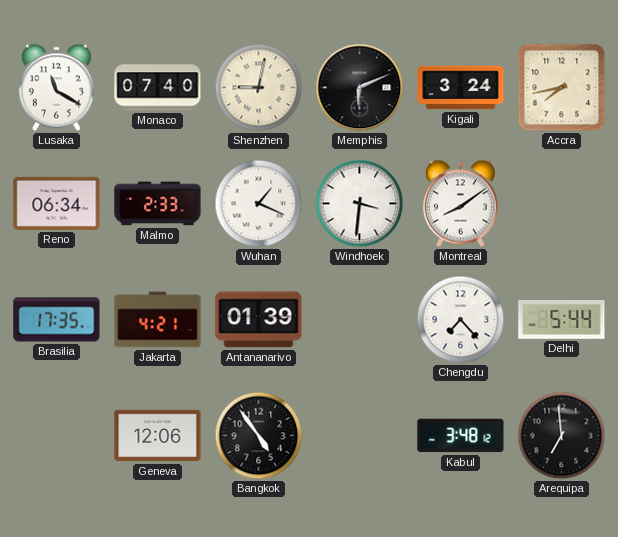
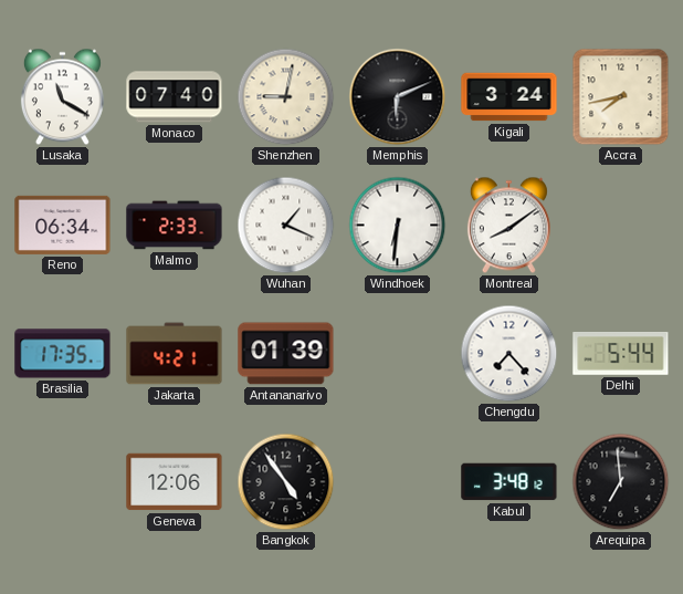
Windhoek: 3:31 -> 6:31 (398, 226)
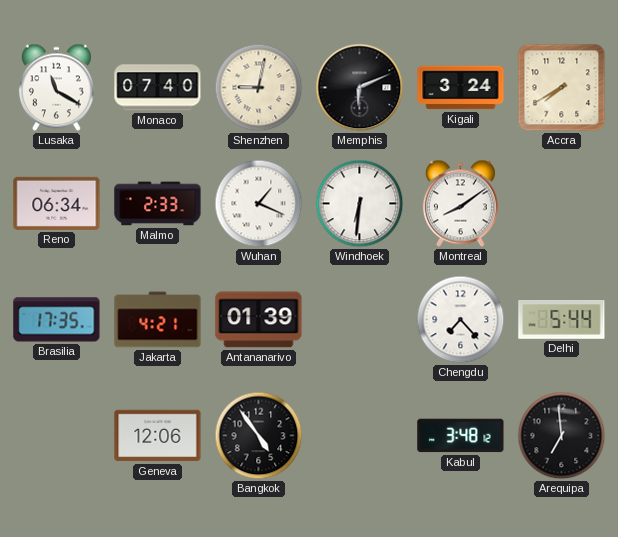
Accra: 7:43 -> 7:40 (562, 88)
